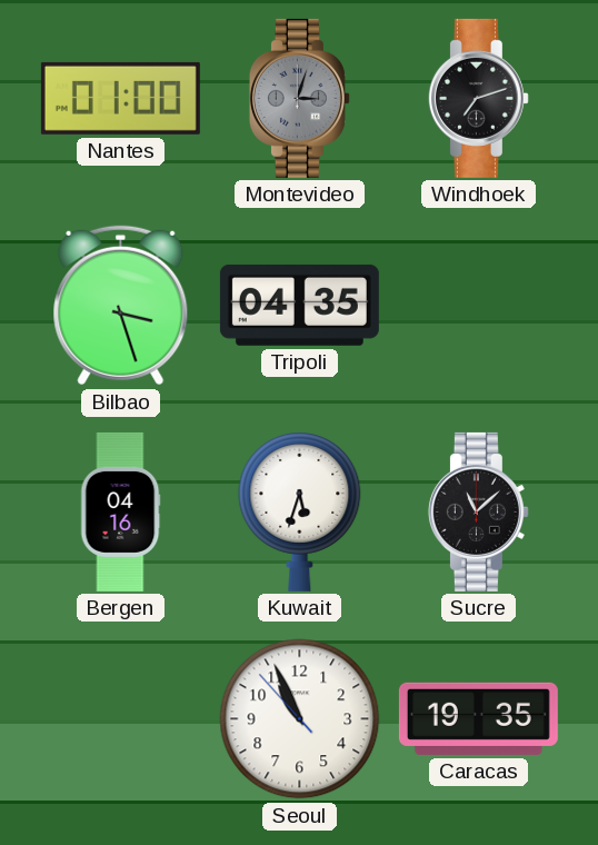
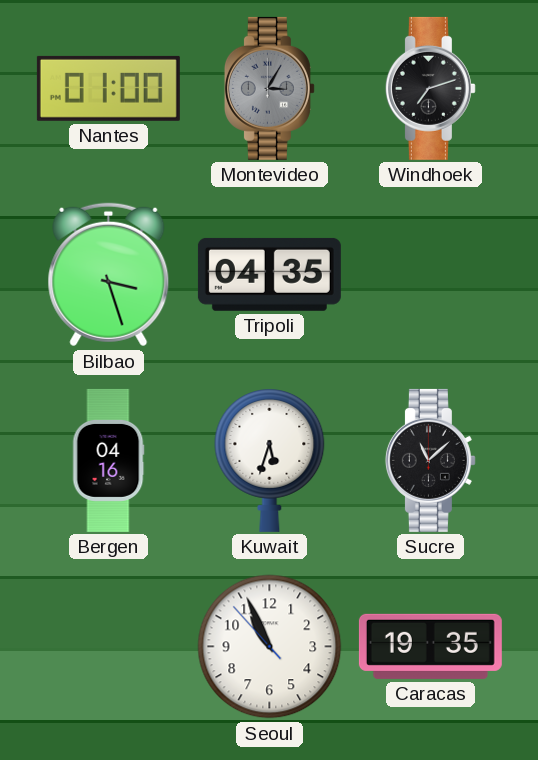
Montevideo: 3:03 -> 3:05 (269, 88)
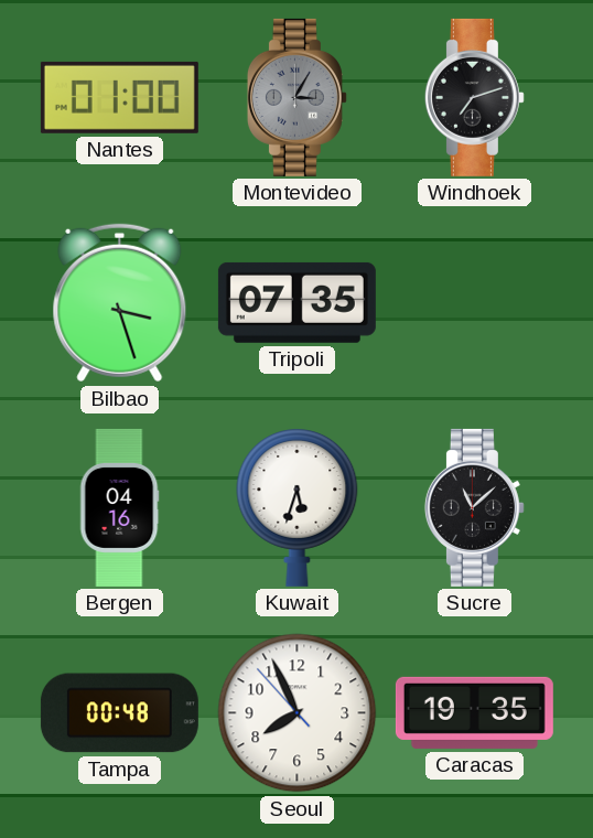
Tripoli: 04:35 -> 07:35 (296, 302)
Tampa: none -> 00:48 (119, 713)
Seoul: 10:55 -> 7:55 (298, 713)
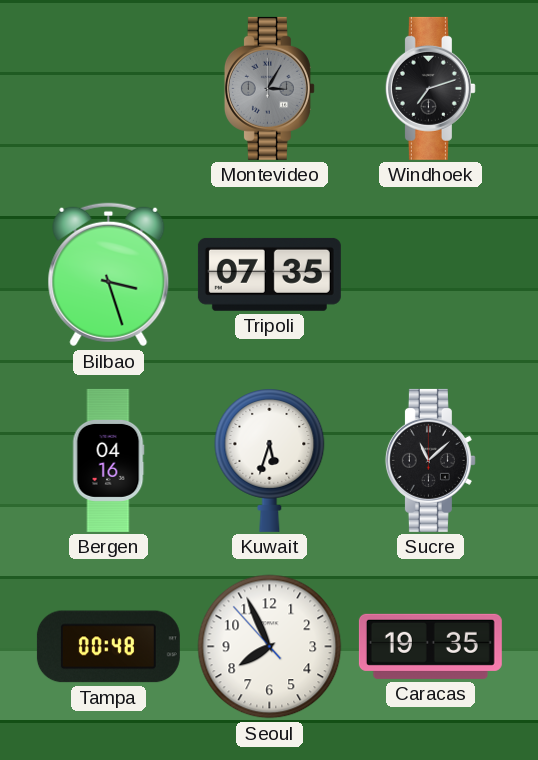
Nantes: 01:00 -> none (119, 97)
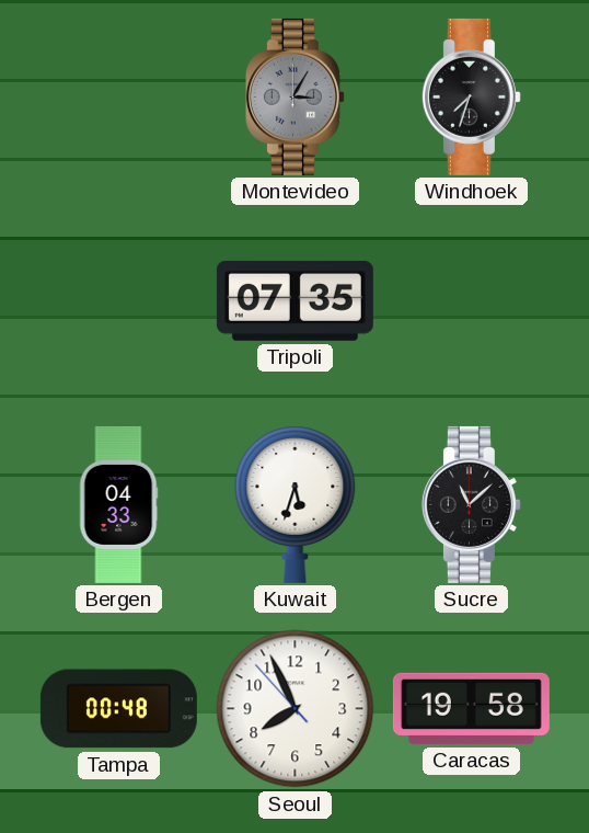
Windhoek: 7:12 -> 7:33 (471, 96)
Bilbao: 3:27 -> none (109, 275)
Bergen: 04:16 -> 04:33 (118, 504)
Caracas: 19:35 -> 19:58 (471, 708)
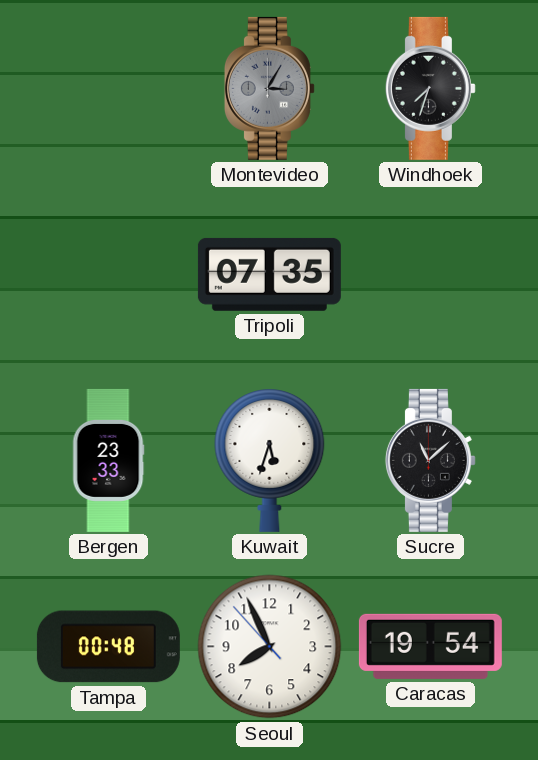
Bergen: 04:33 -> 23:33 (108, 460)
Caracas: 19:58 -> 19:54 (430, 646)
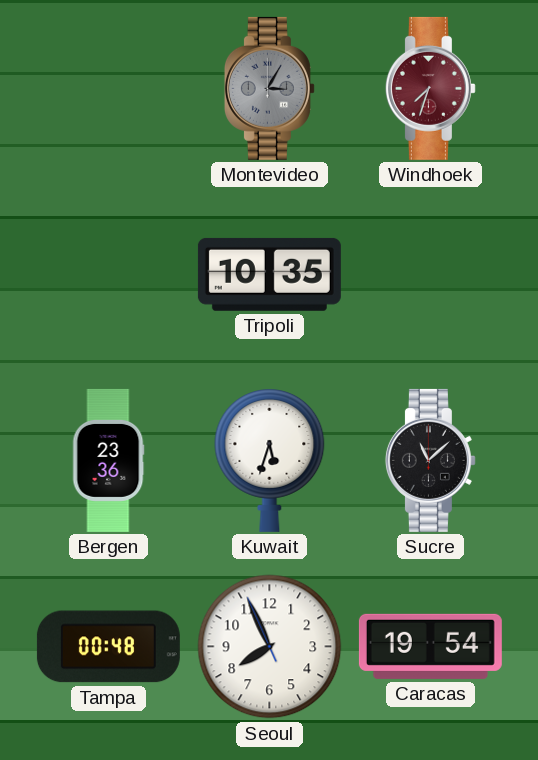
Windhoek dial: black -> burgundy (430, 88)
Tripoli: 07:35 -> 10:35 (269, 274)
Bergen: 23:33 -> 23:36 (108, 460)
Seoul: 7:55:53 -> 7:55:56 (270, 647)
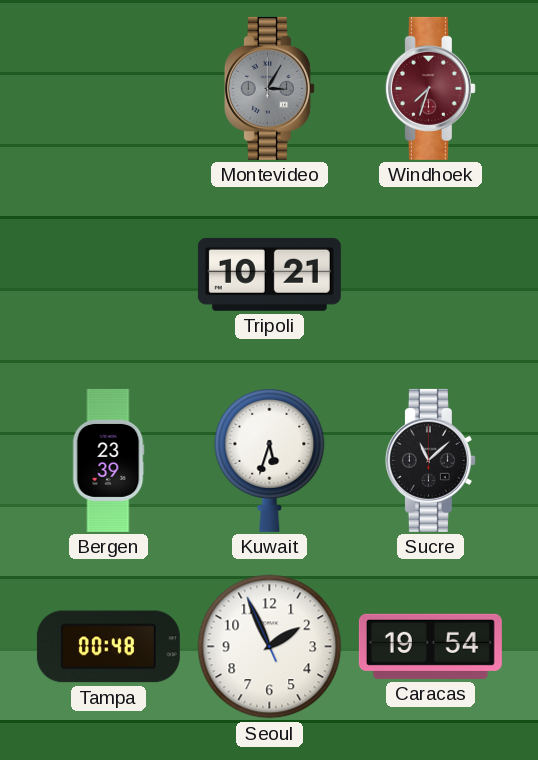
Tripoli: 10:35 -> 10:21 (269, 274)
Bergen: 23:36 -> 23:39 (108, 460)
Seoul: 7:55 -> 1:55 (270, 647)
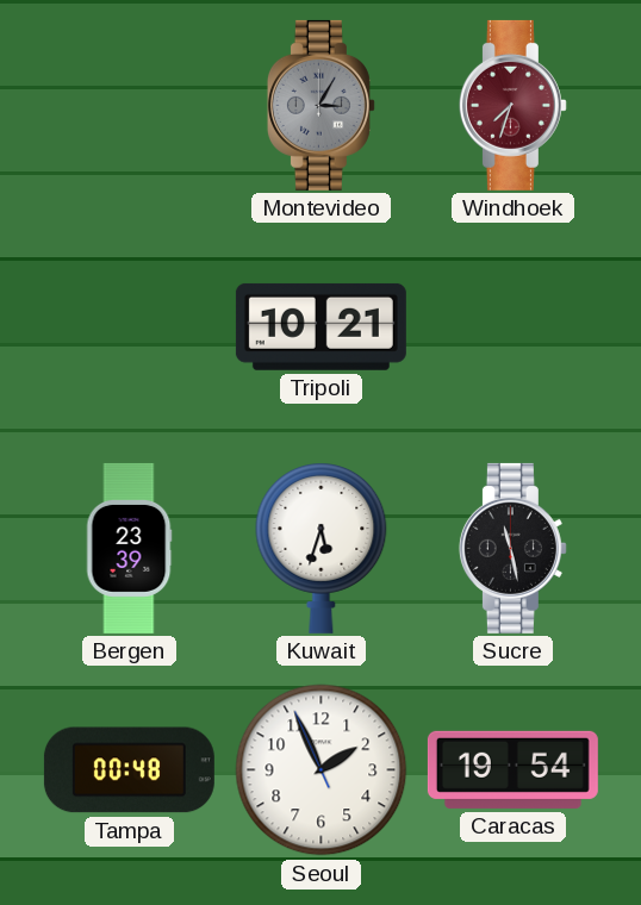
Sucre: 11:08 -> 11:28 (512, 548)
